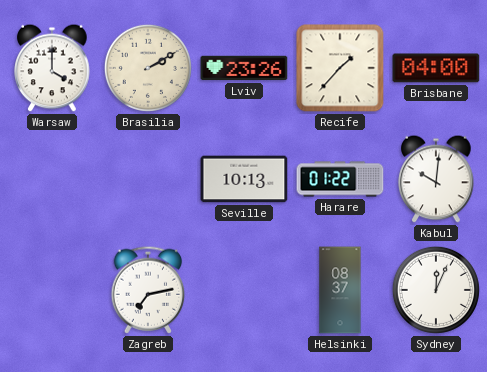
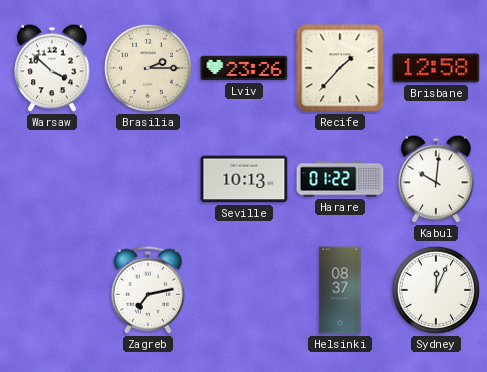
Warsaw: 4:00 -> 3:52 (52, 68)
Brasilia: 2:10 -> 2:15 (148, 68)
Brisbane: 04:00 -> 12:58 (436, 68)
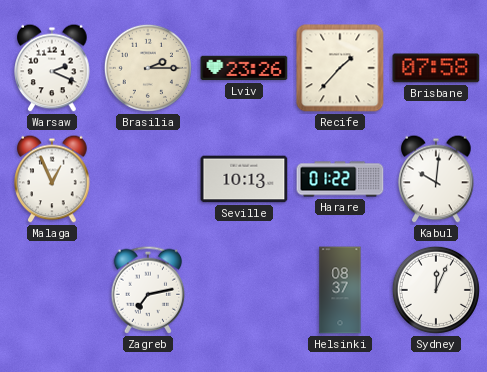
Warsaw: 3:52 -> 2:19 (52, 68)
Brisbane: 12:58 -> 07:58 (436, 68)
Malaga: none -> 12:56 (52, 179)
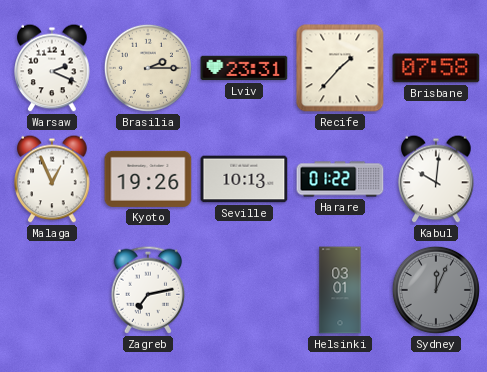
Lviv: 23:26 -> 23:31 (244, 68)
Kyoto: none -> 19:26 (148, 179)
Helsinki: 08:37 -> 03:01 (340, 290)
Sydney dial: white -> grey (436, 290)
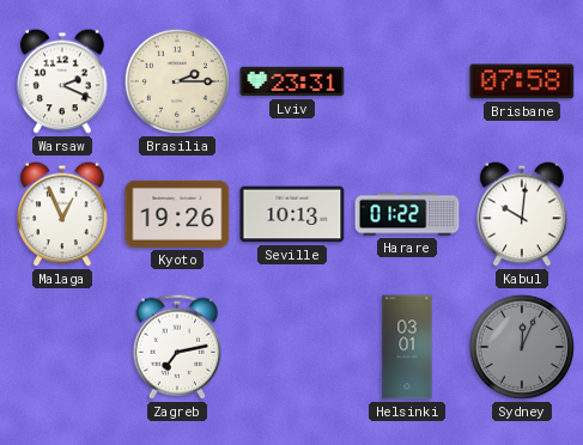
Recife: 1:37 -> none (340, 68)
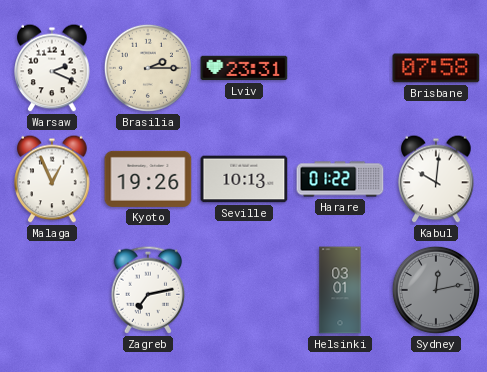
Sydney: 12:04 -> 12:13 (436, 290)
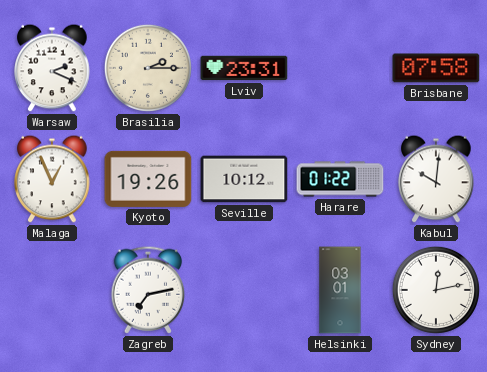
Seville: 10:13 -> 10:12 (244, 179)
Sydney dial: grey -> white (436, 290)
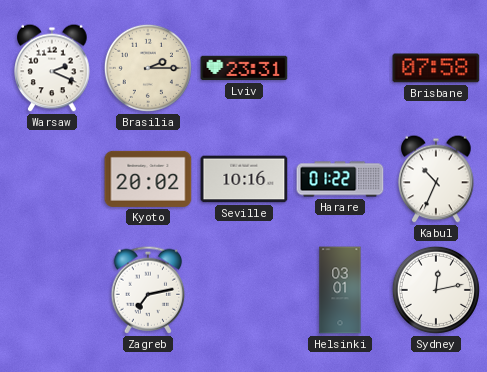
Malaga: 12:56 -> none (52, 179)
Kyoto: 19:26 -> 20:02 (148, 179)
Seville: 10:12 -> 10:16 (244, 179)
Kabul: 10:01 -> 10:34 (436, 179)
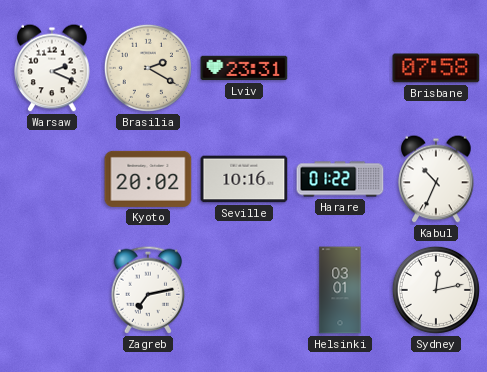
Brasilia: 2:15 -> 2:20 (148, 68)
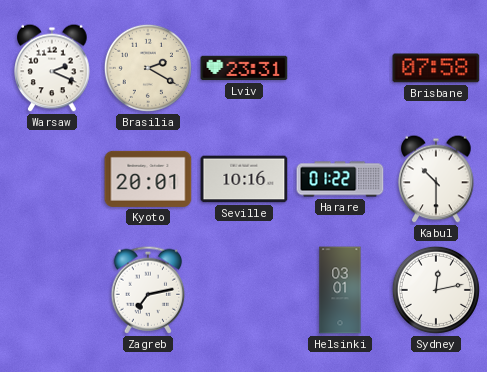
Kyoto: 20:02 -> 20:01 (148, 179)
Kabul: 10:34 -> 10:30 (436, 179)
